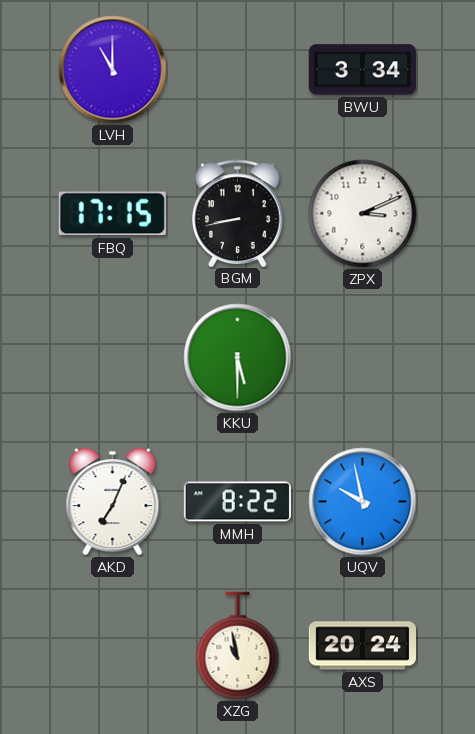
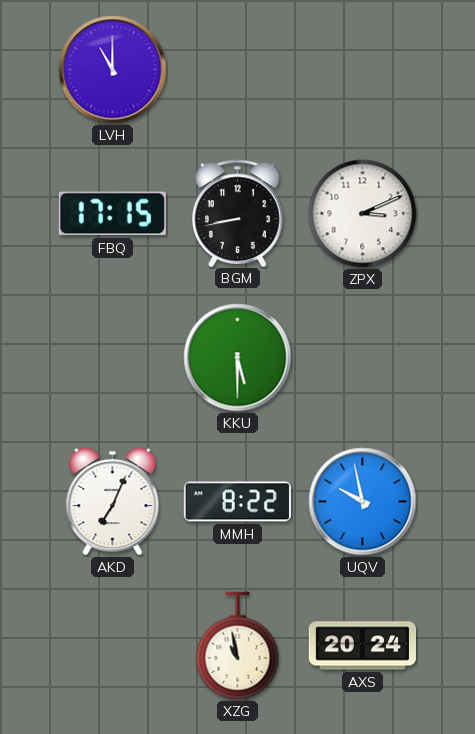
BWU: 3:34 -> none (362, 70)
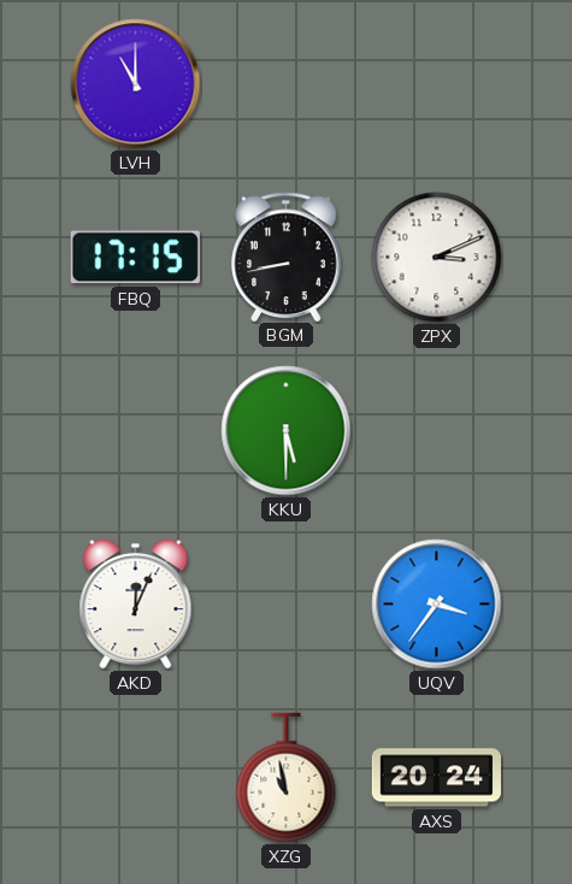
AKD: 7:04 -> 12:04 (136, 603)
MMH: 8:22 -> none (237, 502)
UQV: 9:58 -> 3:36 (437, 605)
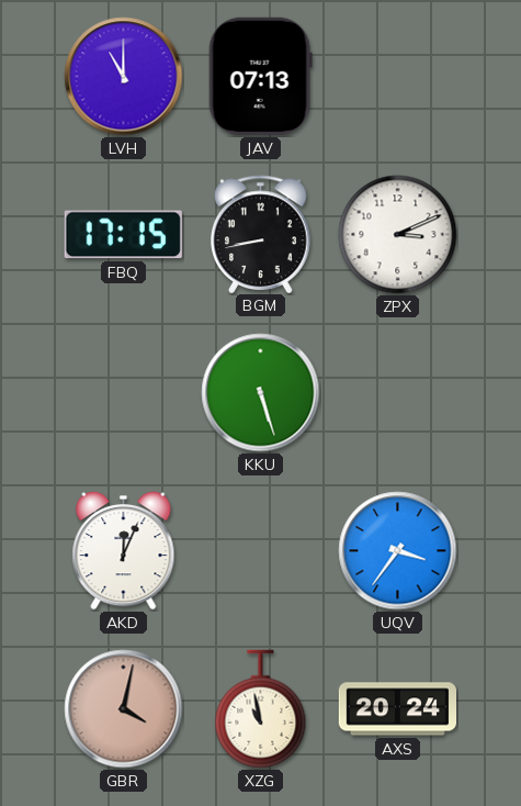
JAV: none -> 07:13 (260, 76)
KKU: 5:30 -> 5:27 (261, 393)
GBR: none -> 4:02 (124, 709)
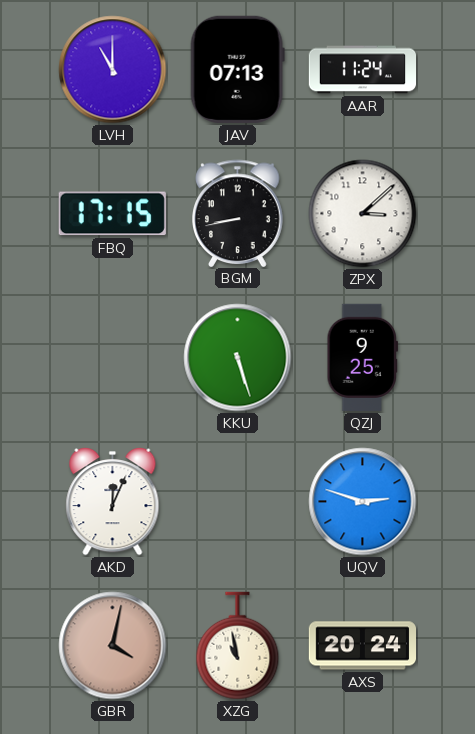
AAR: none -> 11:24 (362, 70)
ZPX: 3:11 -> 3:08 (363, 214)
QZJ: none -> 9:25 (362, 357)
UQV: 3:36 -> 2:48 (363, 502)
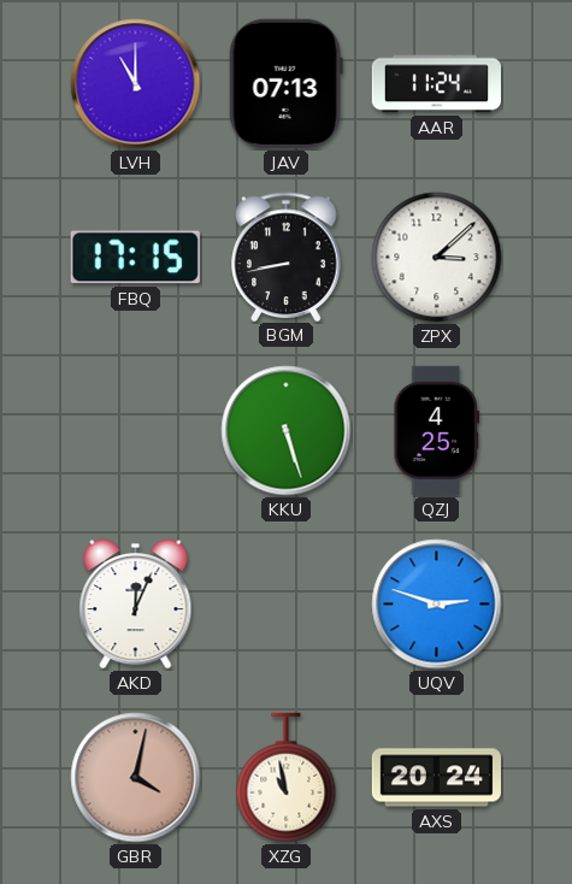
QZJ: 9:25 -> 4:25 (436, 430)
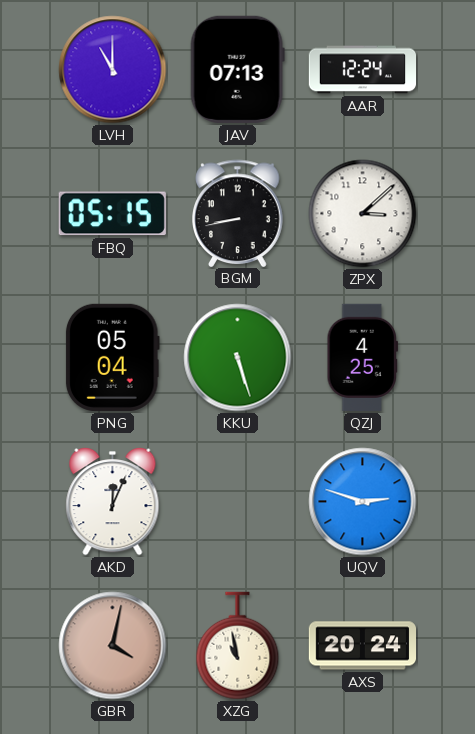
AAR: 11:24 -> 12:24 (362, 70)
FBQ: 17:15 -> 05:15 (112, 214)
PNG: none -> 05:04 (112, 357)
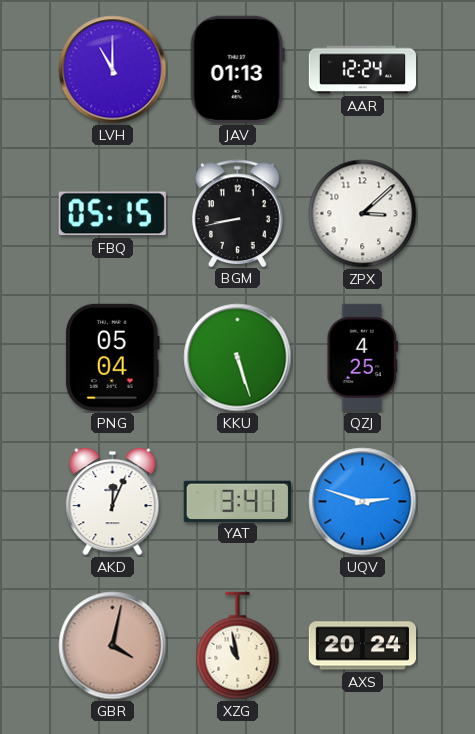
JAV: 07:13 -> 01:13 (237, 69)
YAT: none -> 3:41 (237, 501)
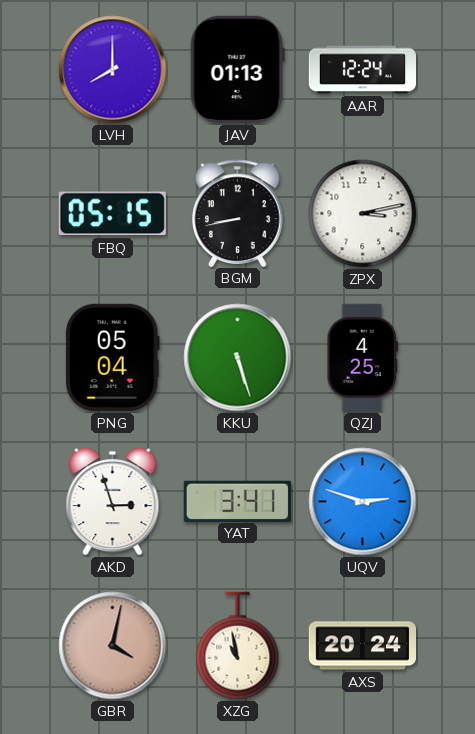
LVH: 11:00 -> 8:00 (113, 70)
ZPX: 3:08 -> 3:13 (363, 214)
AKD: 12:04 -> 2:57 (113, 501)
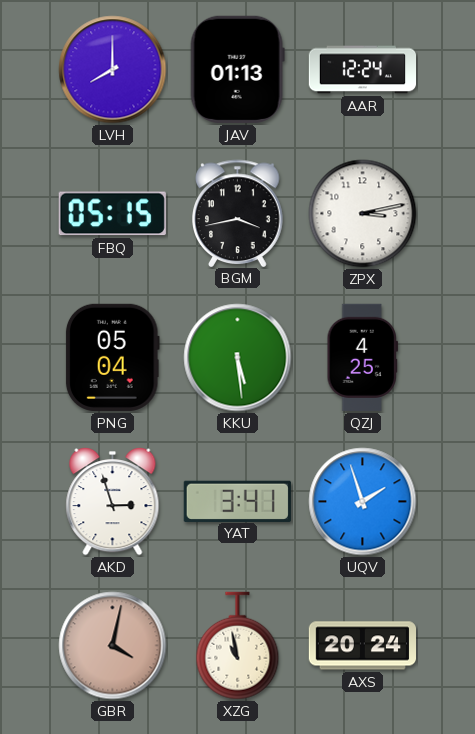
BGM: 8:43 -> 3:43 (238, 213)
KKU: 5:27 -> 5:29 (238, 358)
UQV: 2:48 -> 1:57 (363, 502)
